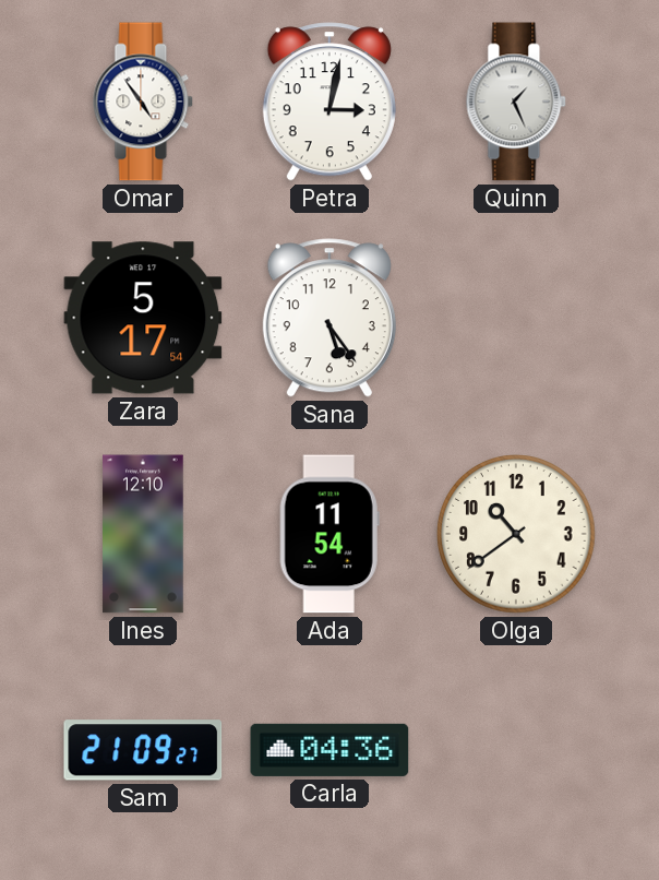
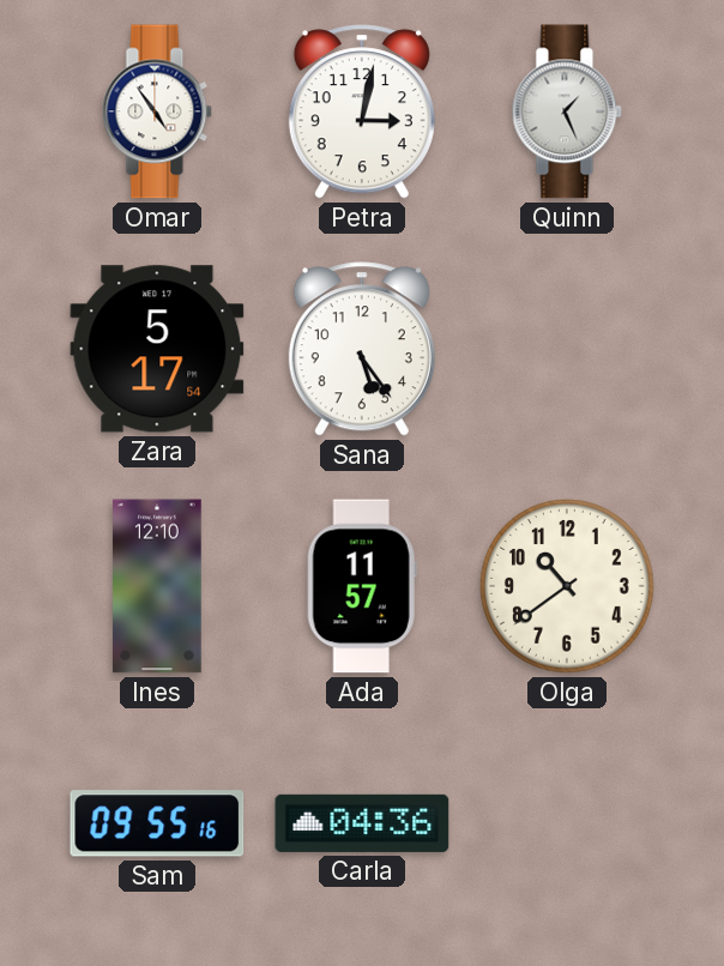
Ada: 11:54 -> 11:57 (362, 586)
Sam: 21:09 -> 09:55 (157, 823)
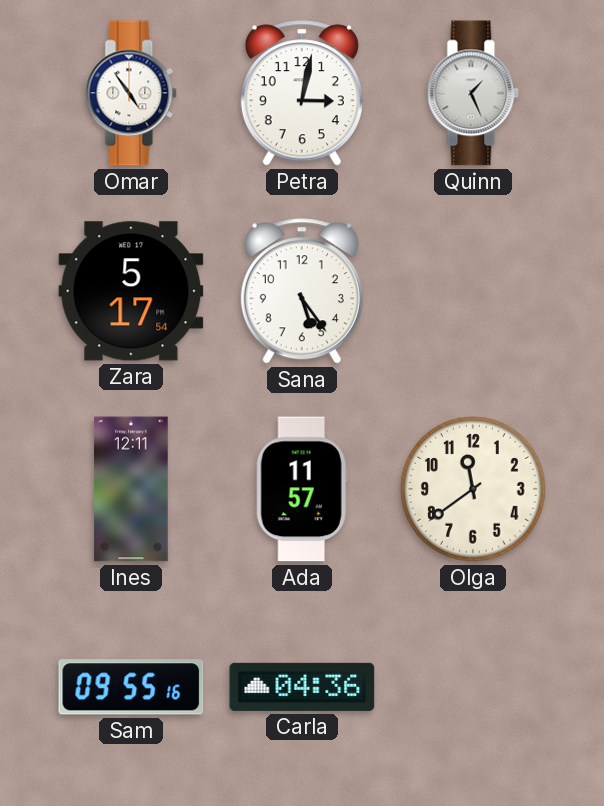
Ines: 12:10 -> 12:11 (131, 489)
Olga: 10:39 -> 11:39 (473, 489)
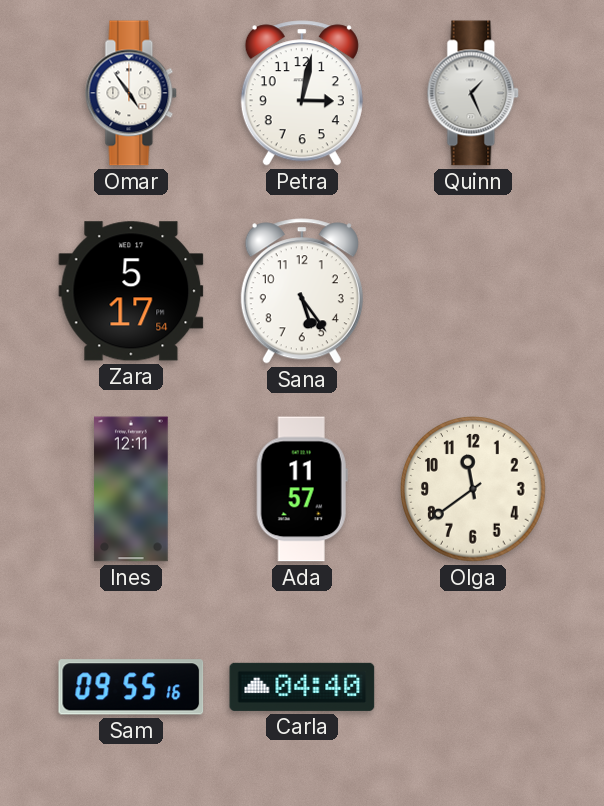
Carla: 04:36 -> 04:40 (302, 687)
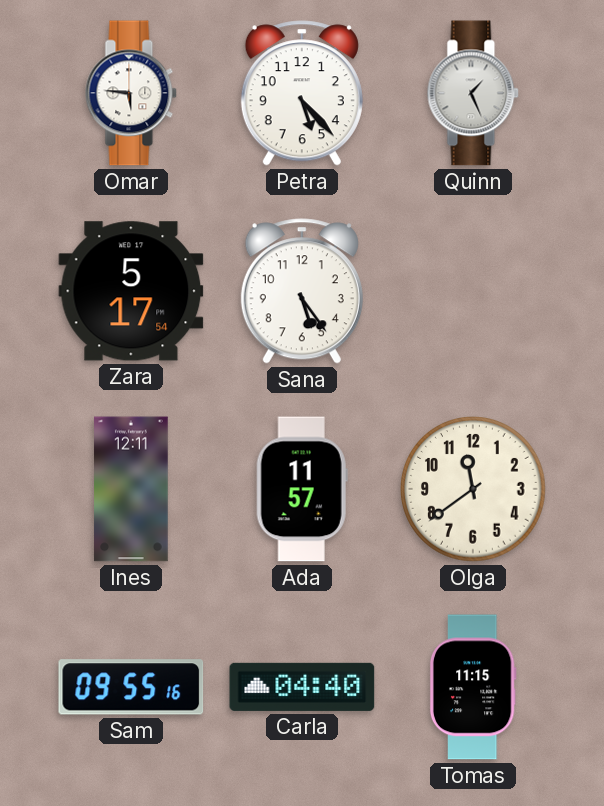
Omar: 4:54 -> 5:46 (131, 93)
Petra: 3:02 -> 5:23 (302, 93)
Tomas: none -> 11:15 (473, 687)
